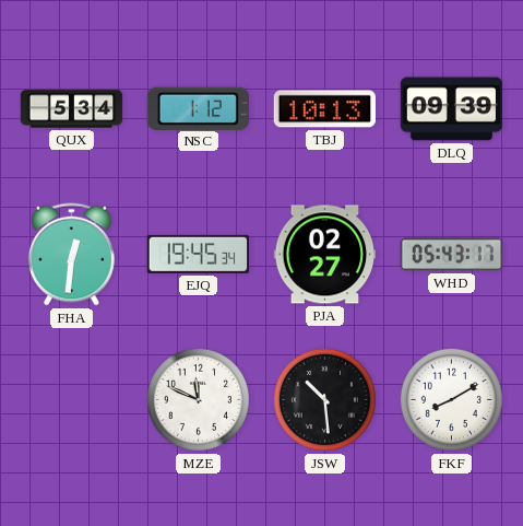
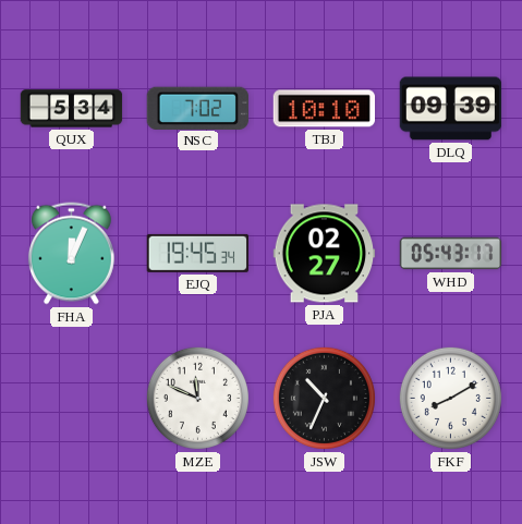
NSC: 1:12 -> 7:02 (197, 108)
TBJ: 10:13 -> 10:10 (324, 109)
FHA: 12:31 -> 12:04 (71, 254)
JSW: 10:29 -> 10:34 (324, 398)
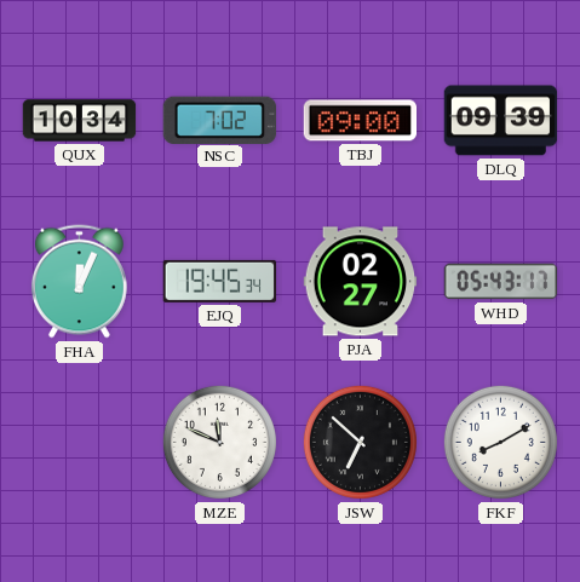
QUX: 5:34 -> 10:34 (80, 121)
TBJ: 10:10 -> 09:00 (360, 121)
JSW: 10:34 -> 6:52 (360, 442)
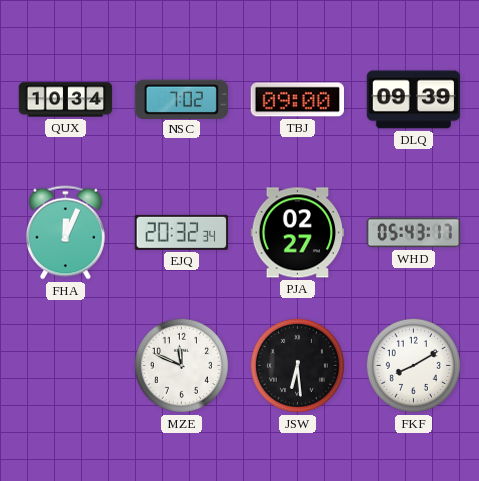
EJQ: 19:45 -> 20:32 (181, 232)
JSW: 6:52 -> 6:29 (297, 365)
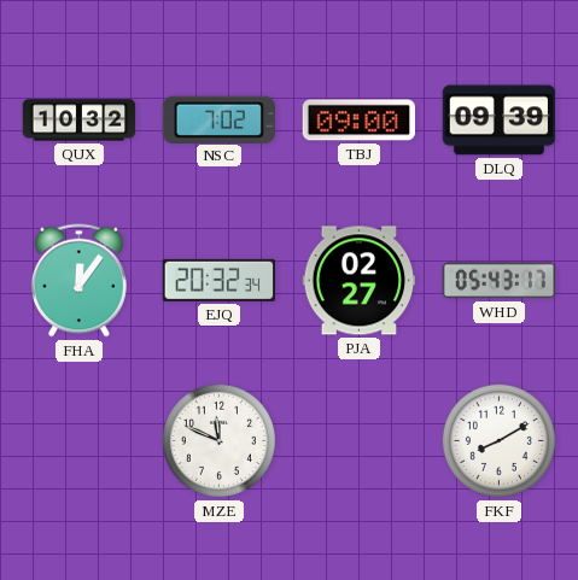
QUX: 10:34 -> 10:32 (80, 121)
FHA: 12:04 -> 12:06 (78, 281)
JSW: 6:29 -> none (297, 365)
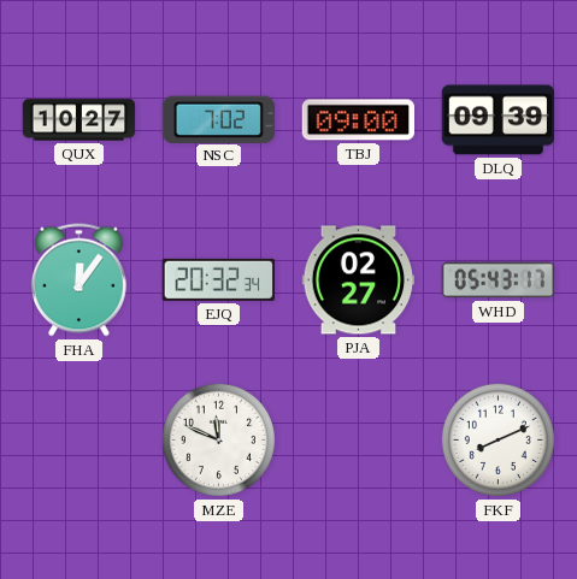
QUX: 10:32 -> 10:27 (80, 120)
FKF: 8:10 -> 8:11 (497, 439)
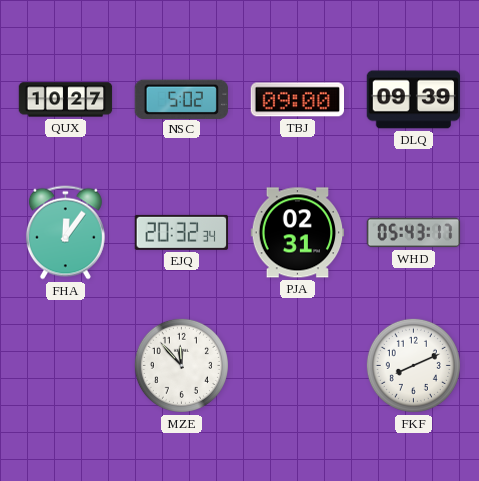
NSC: 7:02 -> 5:02 (181, 99)
PJA: 02:27 -> 02:31 (298, 233)
MZE: 11:49 -> 11:53 (181, 365)
